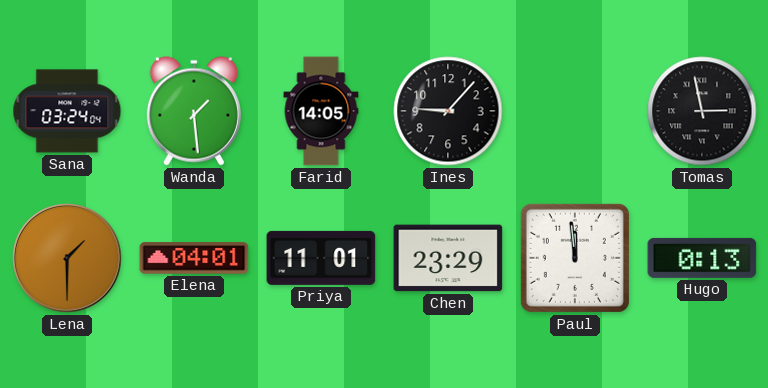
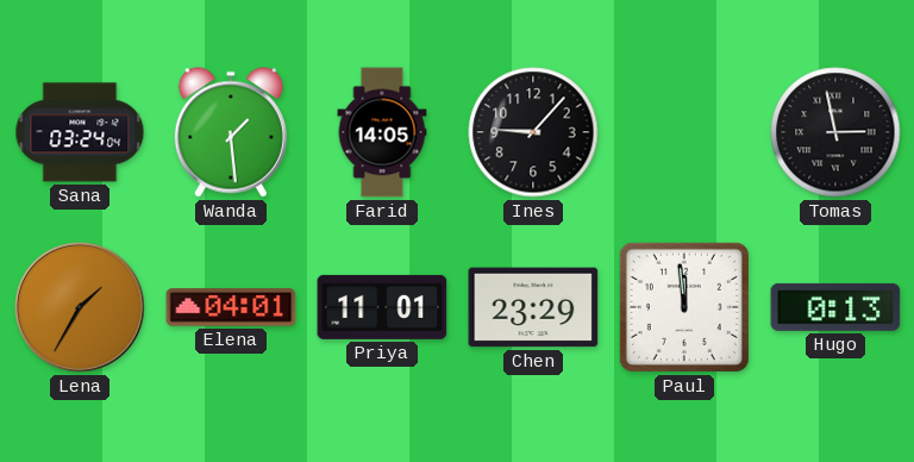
Lena: 1:30 -> 1:35 (81, 308)
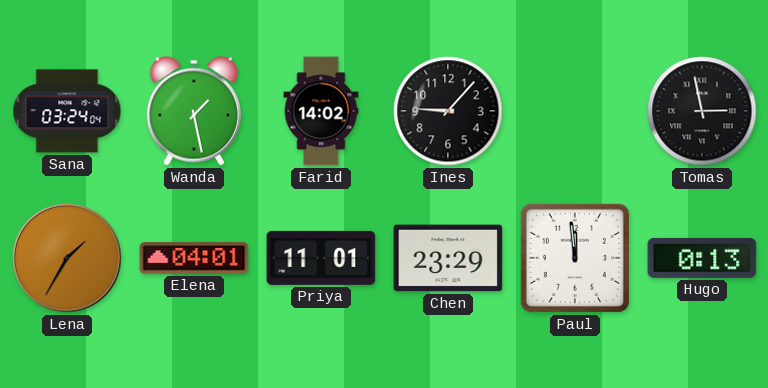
Wanda: 1:29 -> 1:28 (194, 111)
Farid: 14:05 -> 14:02 (321, 111)
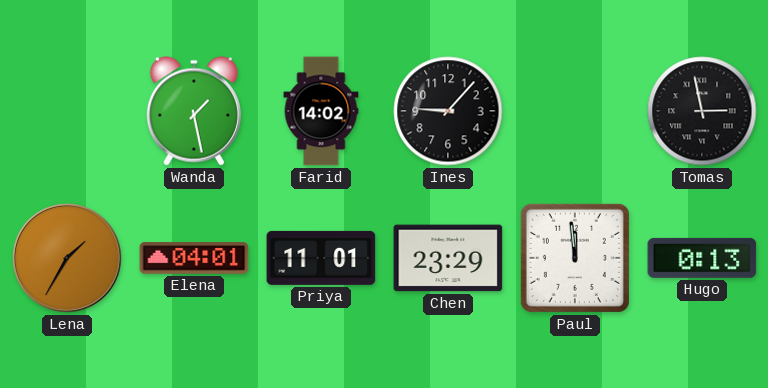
Sana: 03:24 -> none (67, 111)
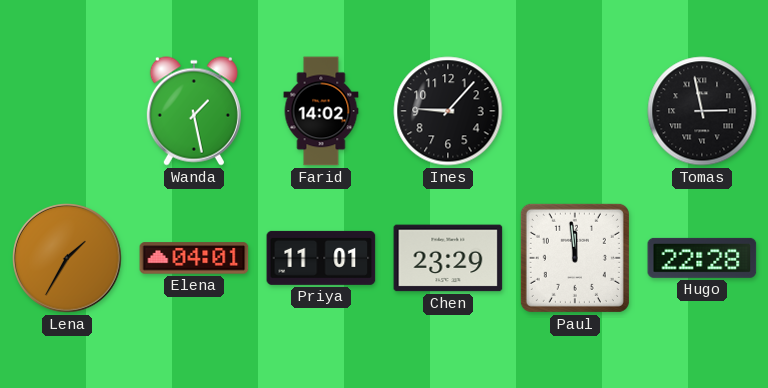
Hugo: 0:13 -> 22:28 (702, 258)
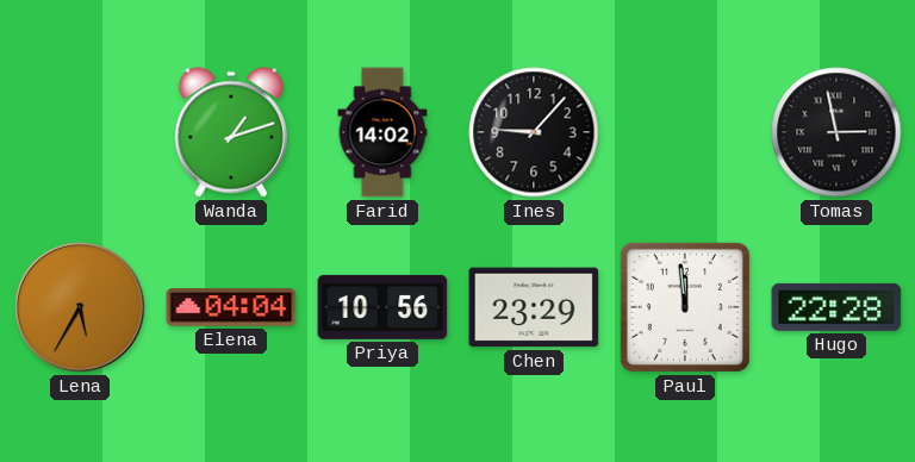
Wanda: 1:28 -> 1:12 (231, 132)
Lena: 1:35 -> 5:35 (81, 308)
Elena: 04:01 -> 04:04 (231, 307)
Priya: 11:01 -> 10:56 (382, 307)
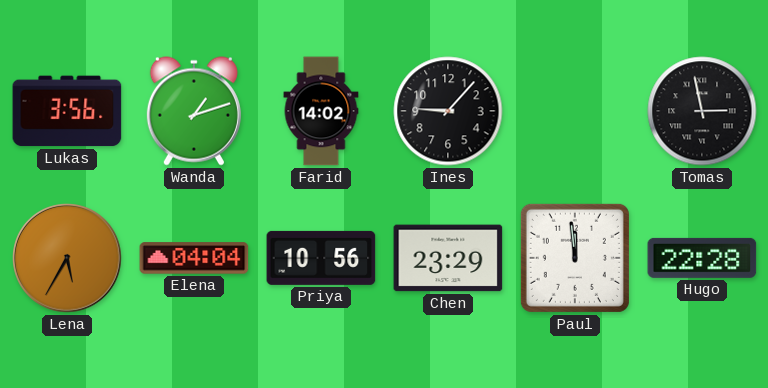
Lukas: none -> 3:56 (67, 111)
